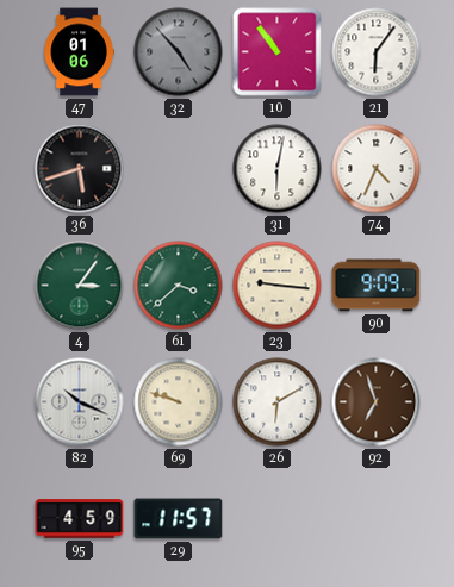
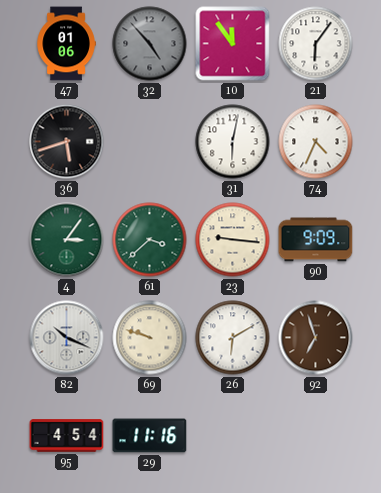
10: 10:54 -> 11:54 (233, 44)
95: 4:59 -> 4:54 (67, 436)
29: 11:57 -> 11:16 (150, 436)
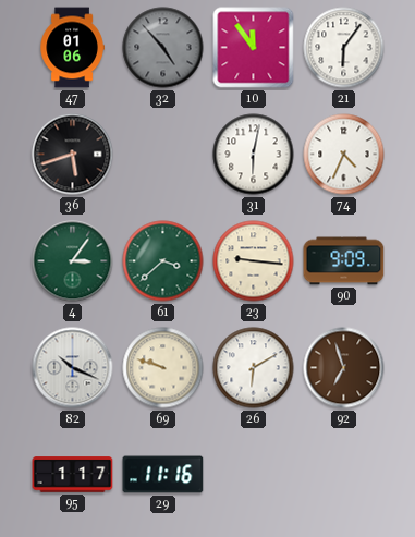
95: 4:54 -> 1:17 (73, 475)
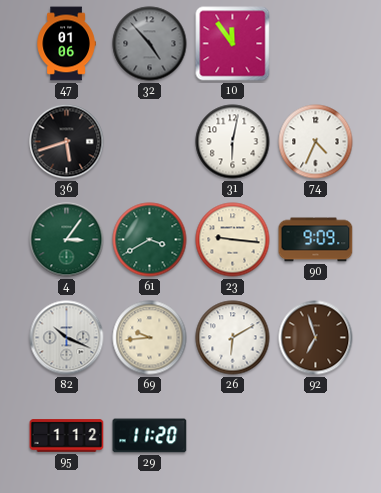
21: 6:06 -> none (344, 48)
61: 3:38 -> 3:40 (150, 240)
69: 9:48 -> 9:44 (150, 338)
95: 1:17 -> 1:12 (67, 436)
29: 11:16 -> 11:20 (150, 436)
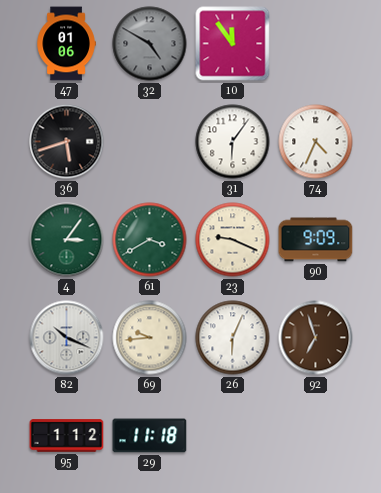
32: 4:53 -> 4:50 (150, 44)
31: 6:02 -> 6:06 (233, 142)
23: 9:16 -> 9:19 (233, 240)
26: 6:10 -> 6:04 (233, 338)
29: 11:20 -> 11:18 (150, 436)
